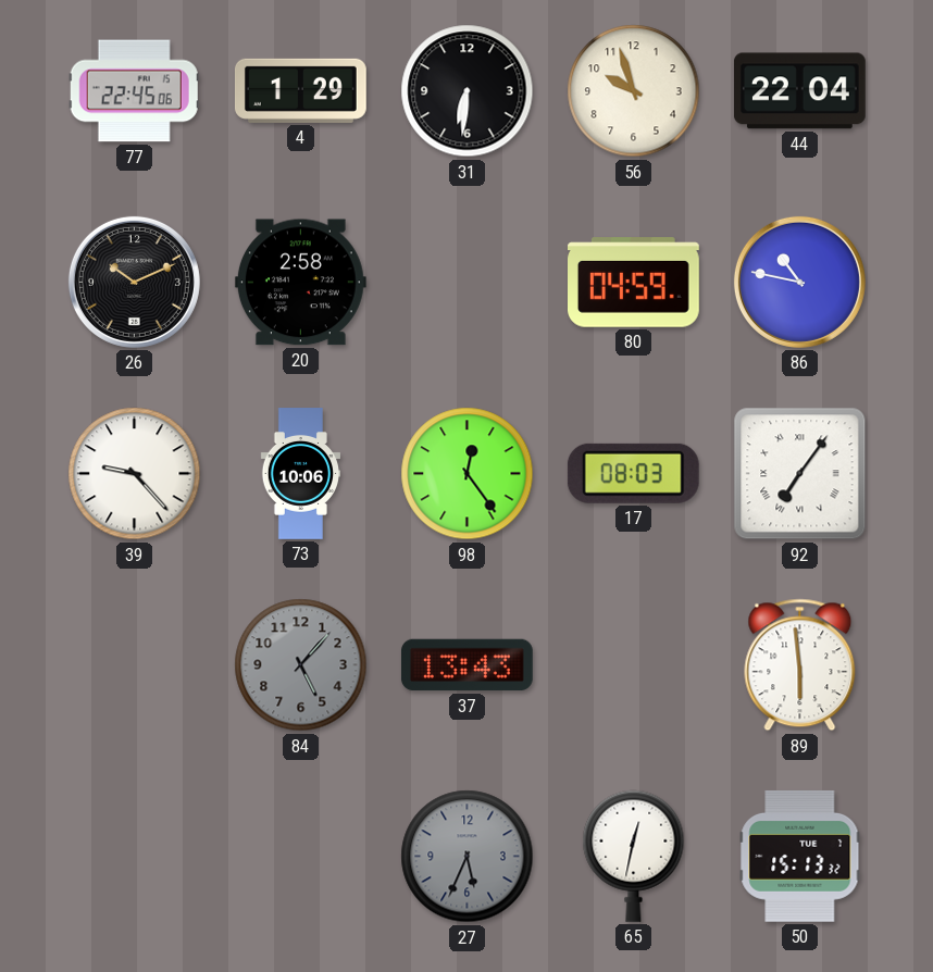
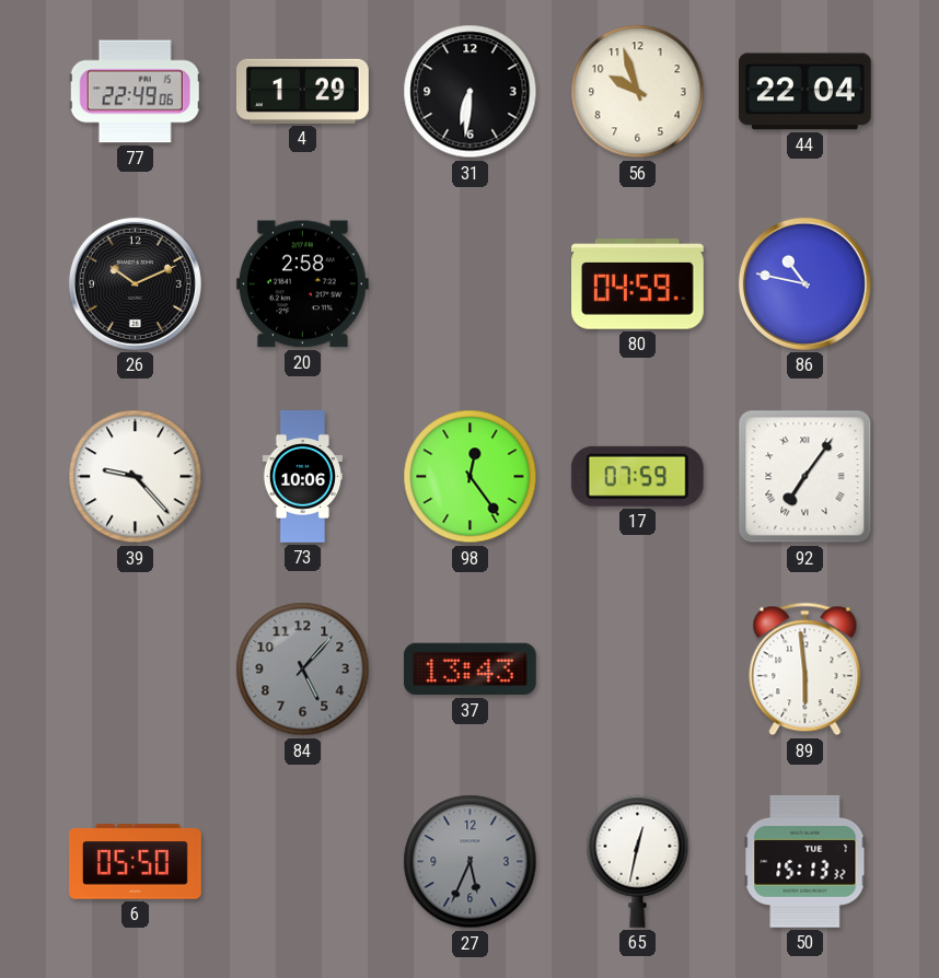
77: 22:45 -> 22:49 (135, 92)
17: 08:03 -> 07:59 (637, 476)
6: none -> 05:50 (136, 862)
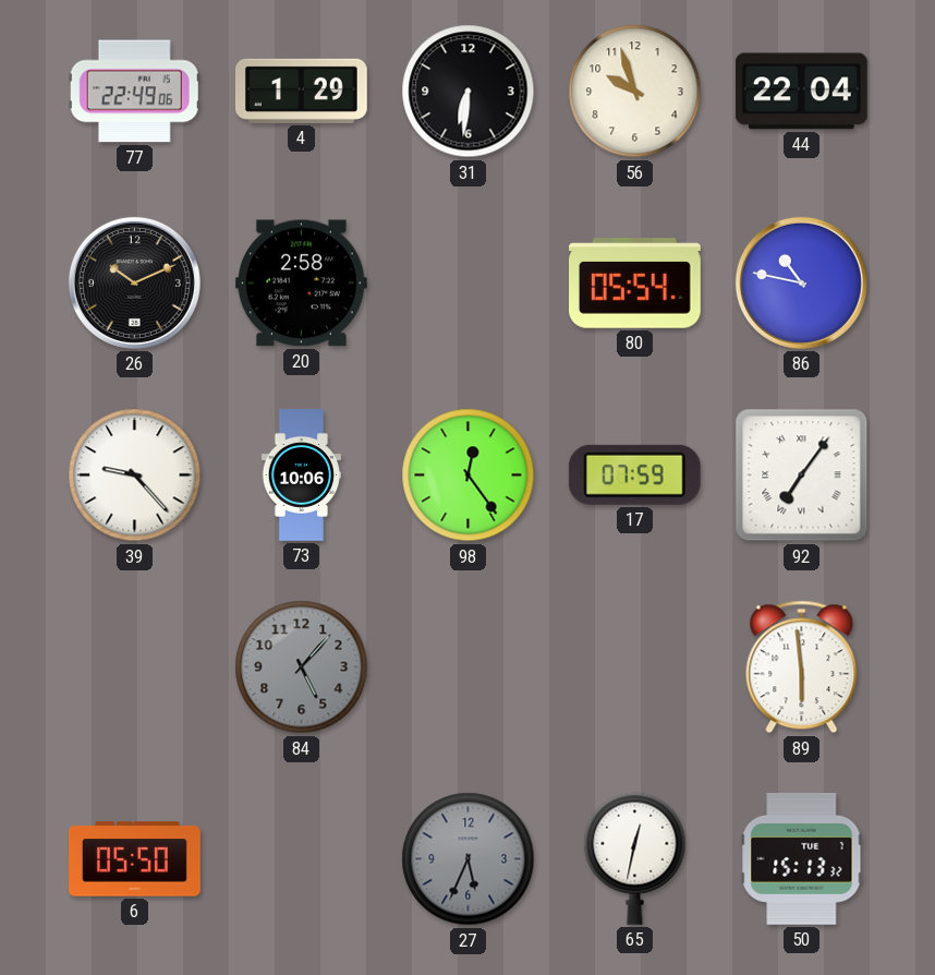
80: 04:59 -> 05:54 (635, 284)
37: 13:43 -> none (469, 670)
